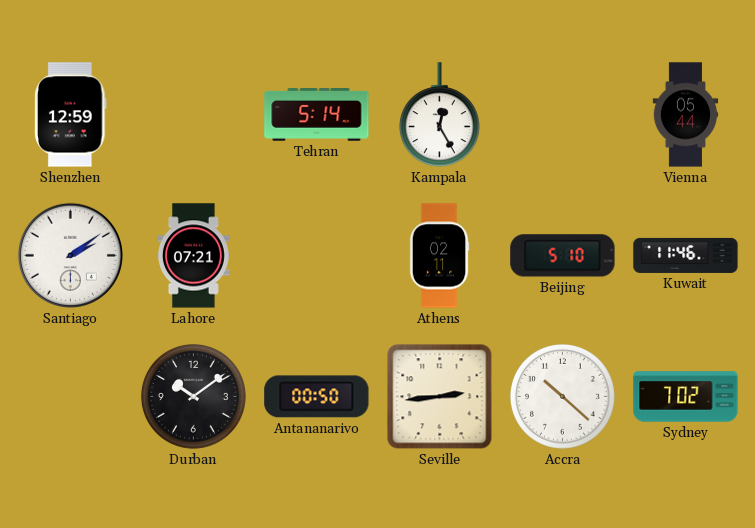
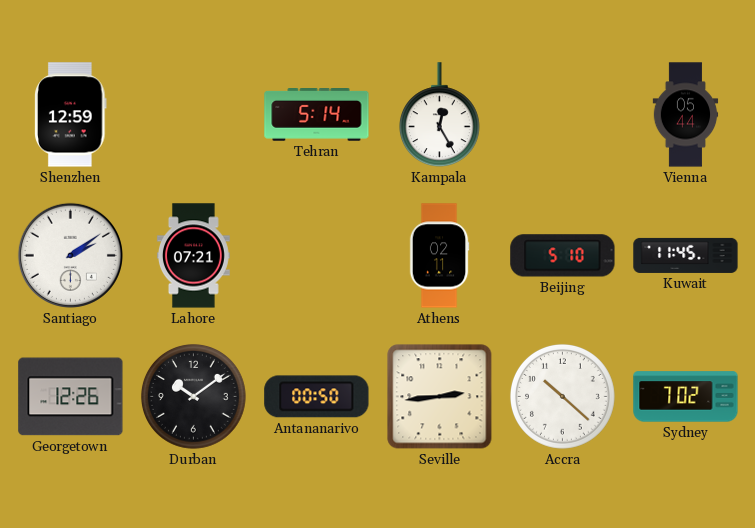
Kuwait: 11:46 -> 11:45 (686, 255)
Georgetown: none -> 12:26 (71, 397)
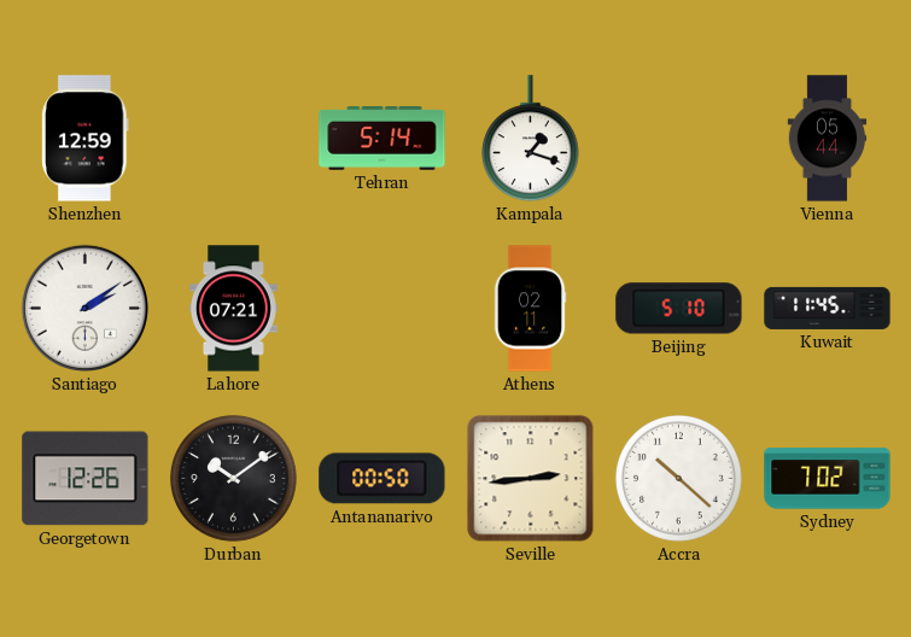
Kampala: 12:25 -> 1:18 (530, 139)
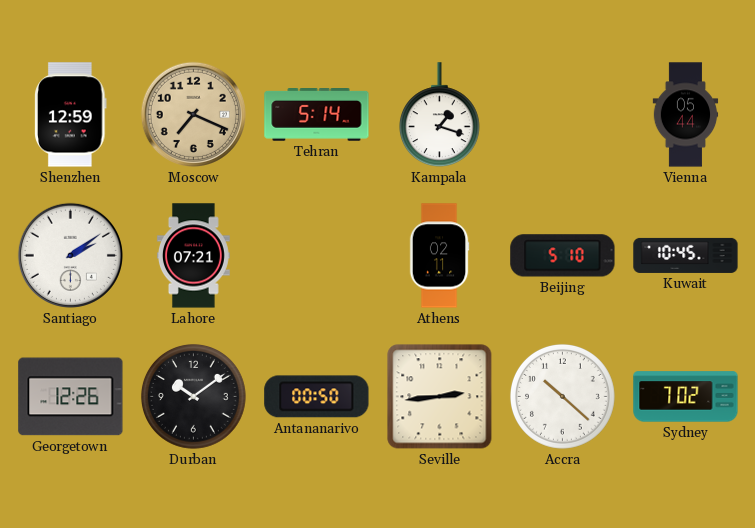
Moscow: none -> 7:19 (193, 114)
Kuwait: 11:45 -> 10:45 (686, 255)
